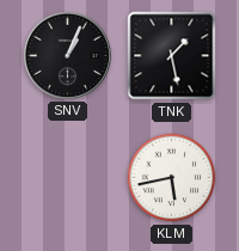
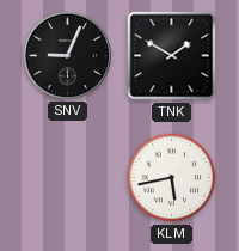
SNV: 1:04 -> 9:04 (67, 55)
TNK: 1:28 -> 1:50 (172, 56)
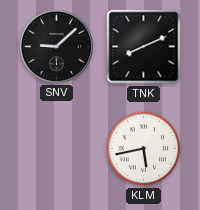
SNV: 9:04 -> 9:08 (56, 46)
TNK: 1:50 -> 8:11 (144, 47)
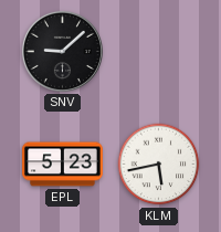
TNK: 8:11 -> none (144, 47)
EPL: none -> 5:23 (63, 165)
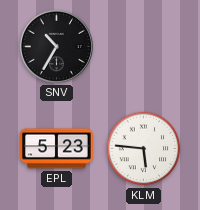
SNV: 9:08 -> 10:35 (56, 46)
KLM: 5:43 -> 5:46 (144, 149)
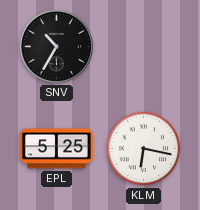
EPL: 5:23 -> 5:25 (57, 149)
KLM: 5:46 -> 6:17 (144, 149)
